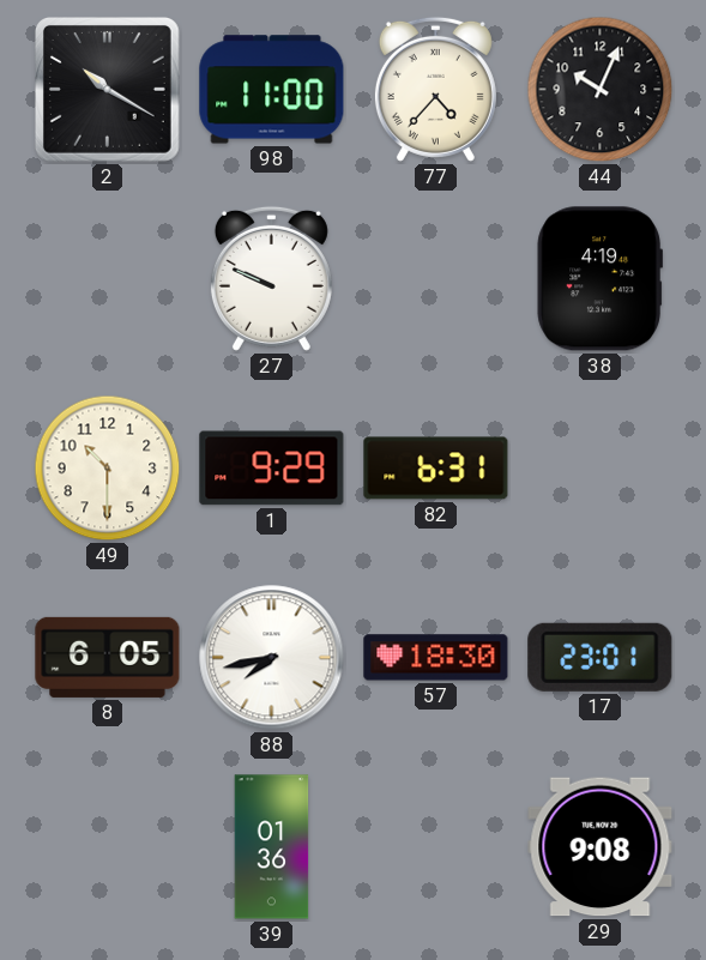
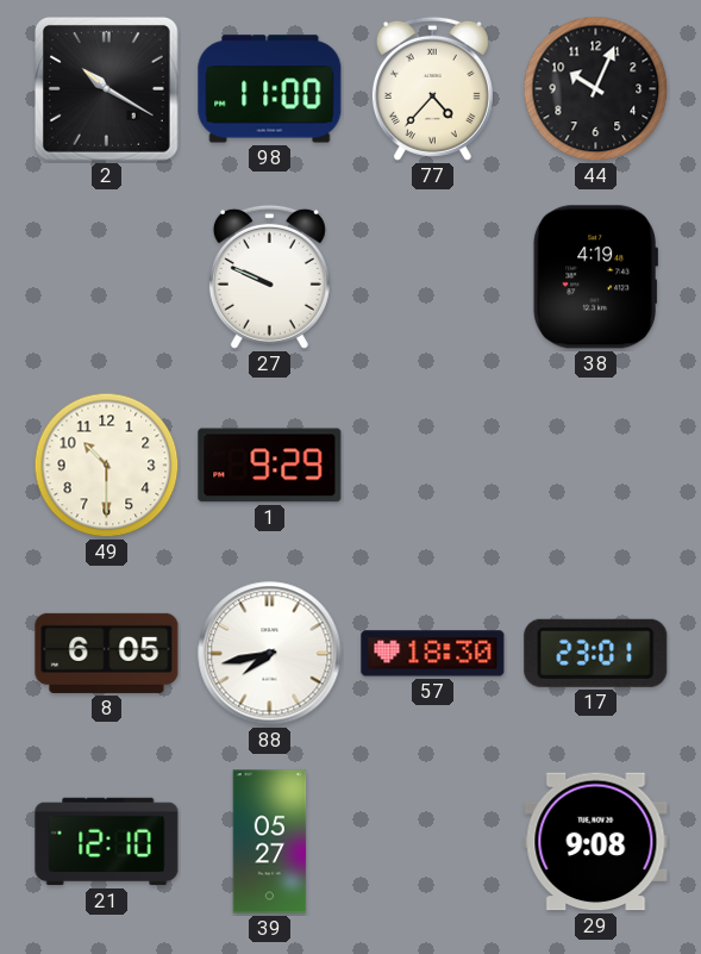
82: 6:31 -> none (436, 469)
21: none -> 12:10 (107, 842)
39: 01:36 -> 05:27 (270, 842)
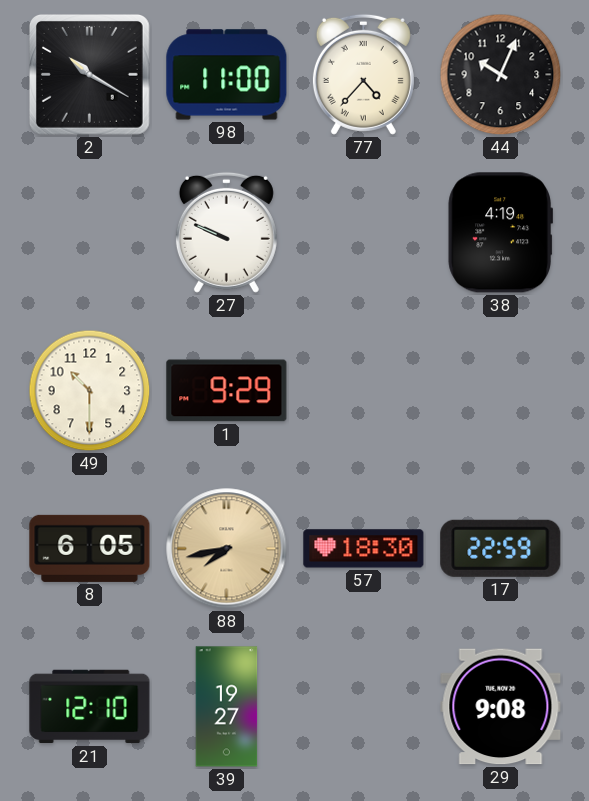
88 dial: white -> champagne (227, 549)
17: 23:01 -> 22:59 (501, 548)
39: 05:27 -> 19:27 (227, 707)
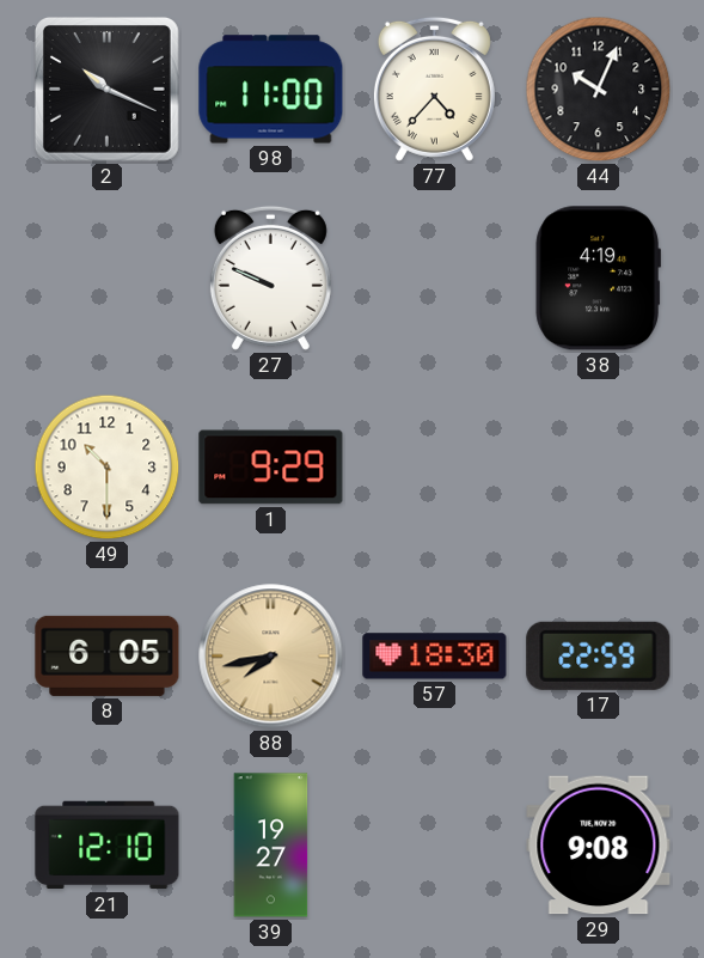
2: 10:20 -> 10:19 (106, 89)
